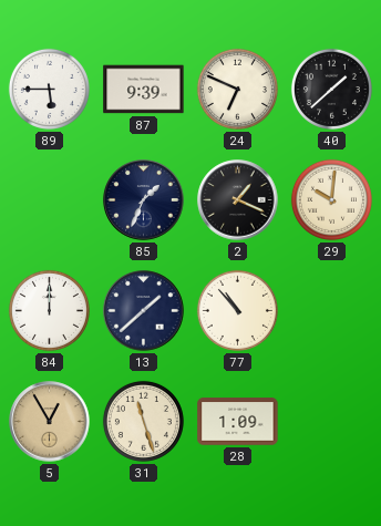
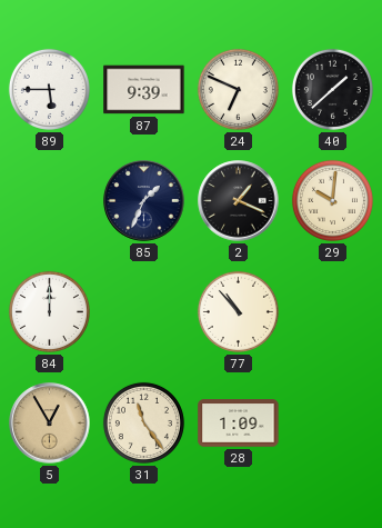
13: 1:38 -> none (144, 311)
31: 11:27 -> 11:24 (143, 422)
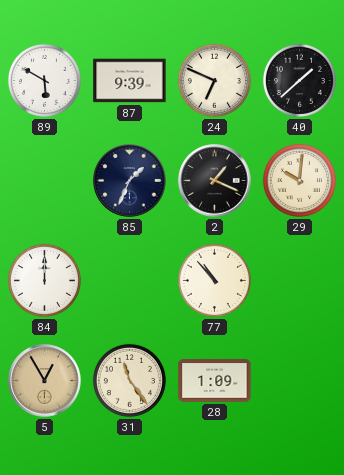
89: 5:45 -> 5:50 (44, 80)
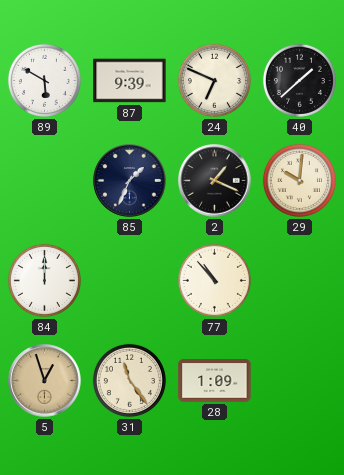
5: 12:55 -> 12:57 (45, 381)
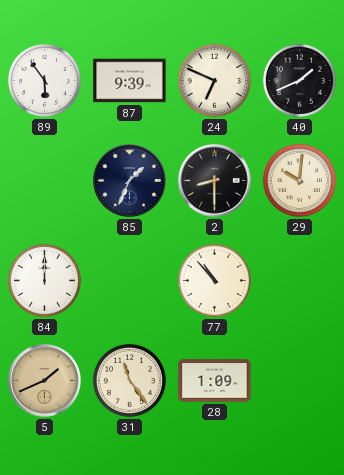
89: 5:50 -> 5:54 (44, 80)
40: 1:38 -> 1:41 (299, 80)
2: 1:19 -> 8:30 (215, 181)
5: 12:57 -> 1:41 (45, 381)
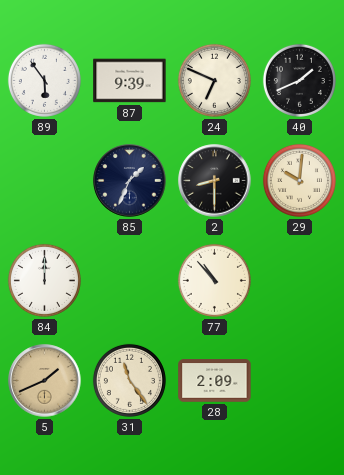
28: 1:09 -> 2:09 (215, 381)
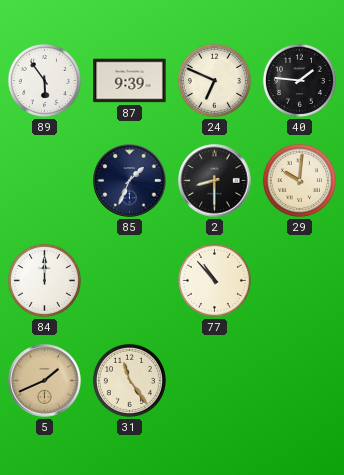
40: 1:41 -> 1:46 (299, 80)
28: 2:09 -> none (215, 381)
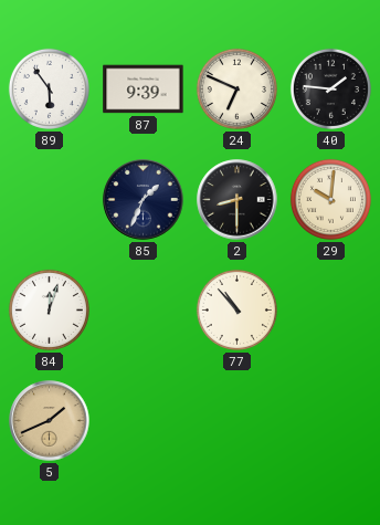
84: 12:00 -> 12:03 (49, 309)
31: 11:24 -> none (129, 380)
